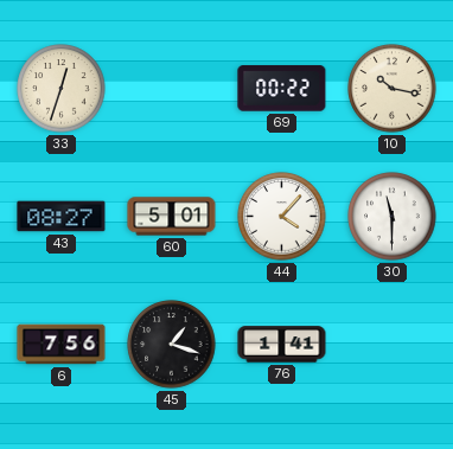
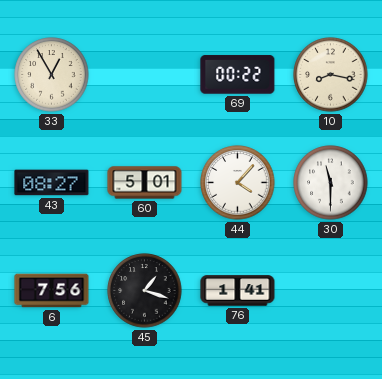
33: 12:33 -> 12:55 (52, 75)
10: 10:17 -> 8:17 (331, 75)
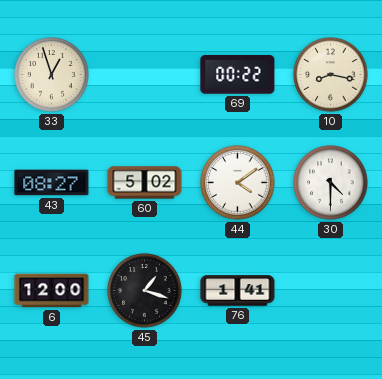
33: 12:55 -> 12:57 (52, 75)
60: 5:01 -> 5:02 (145, 183)
44: 4:07 -> 4:09 (238, 183)
30: 11:30 -> 4:30 (331, 183)
6: 7:56 -> 12:00 (52, 291)
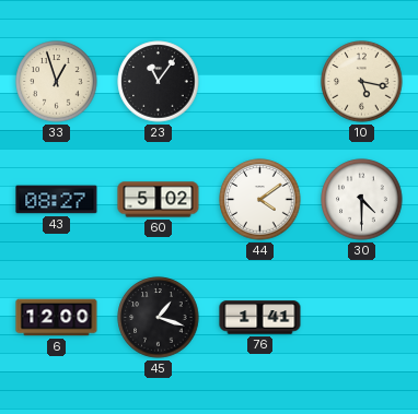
23: none -> 11:06 (159, 82)
69: 00:22 -> none (238, 75)
10: 8:17 -> 5:17 (362, 82)
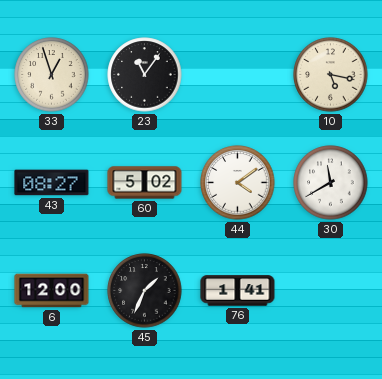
30: 4:30 -> 11:40 (331, 183)
45: 1:18 -> 1:34 (145, 291)
